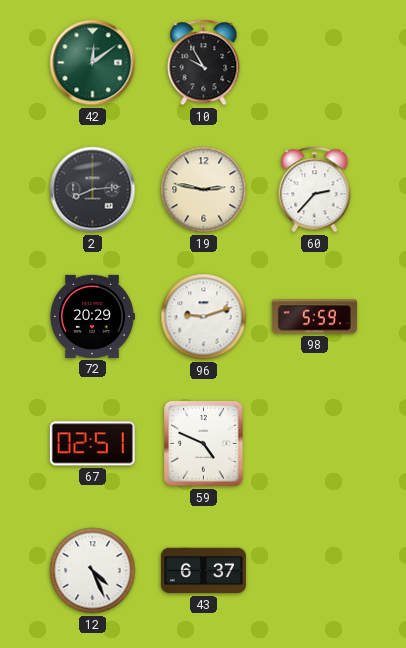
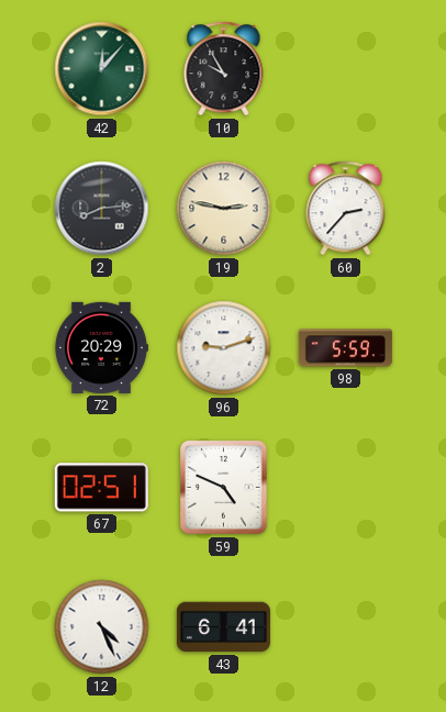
42: 12:09 -> 12:07 (102, 69)
43: 6:37 -> 6:41 (223, 627)
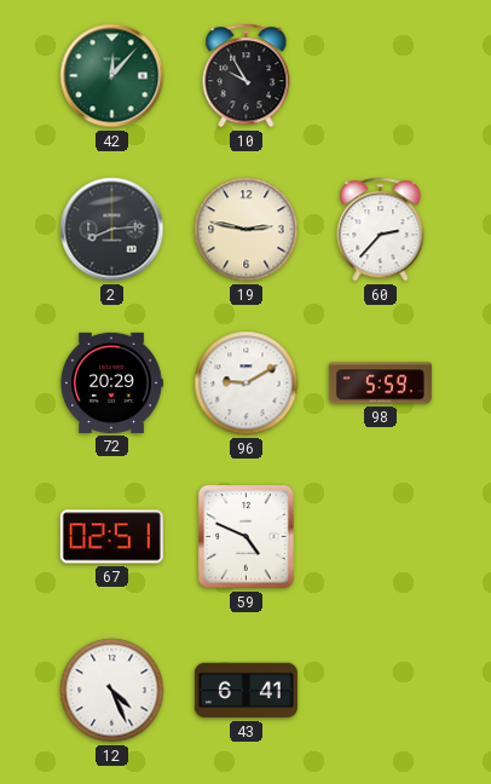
96: 9:12 -> 9:10 (247, 384)
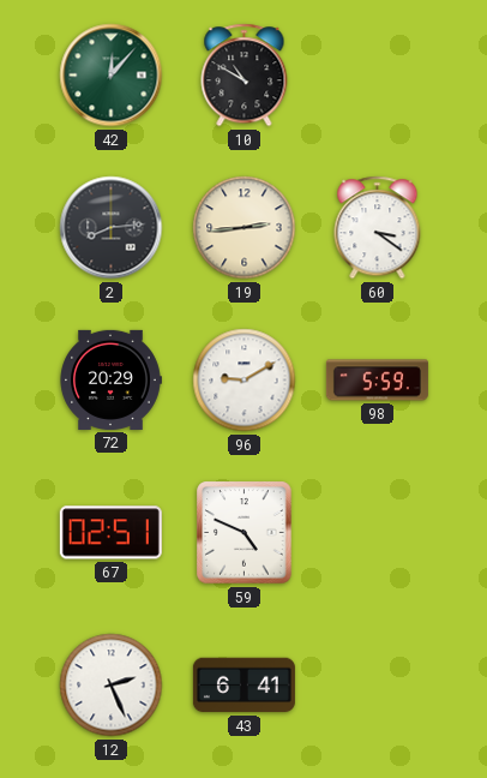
10: 9:55 -> 10:50 (245, 76)
19: 2:47 -> 2:44 (245, 228)
60: 2:37 -> 3:21 (378, 228)
12: 4:26 -> 2:26 (112, 686)
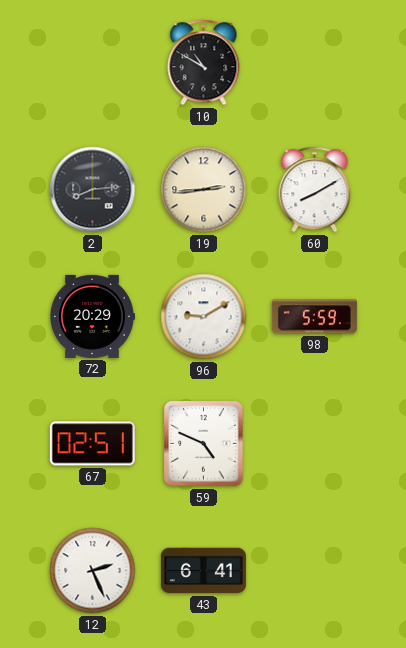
42: 12:07 -> none (112, 76)
60: 3:21 -> 8:10 (315, 190)
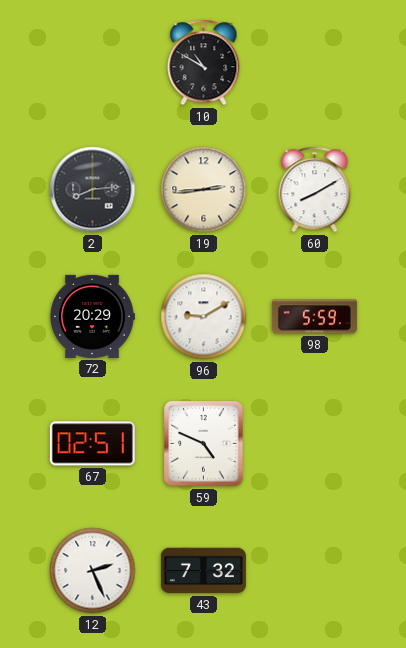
43: 6:41 -> 7:32 (203, 571)
